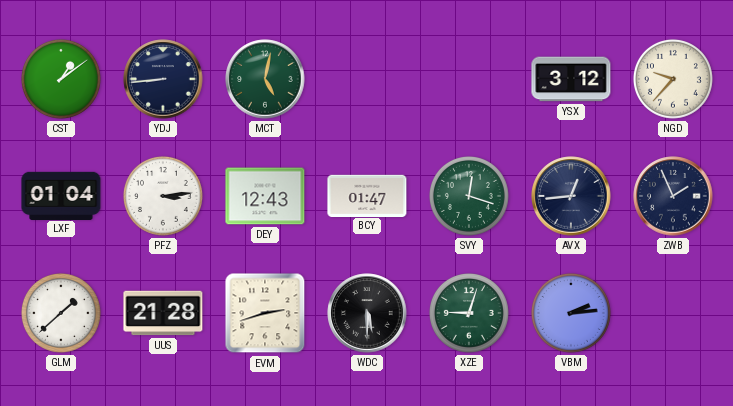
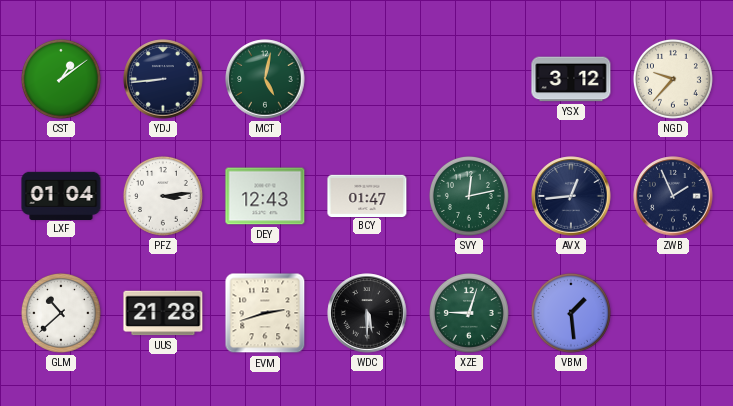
SVY: 12:18 -> 12:13 (469, 196)
GLM: 1:38 -> 10:38 (61, 313)
VBM: 2:14 -> 1:29 (571, 313)
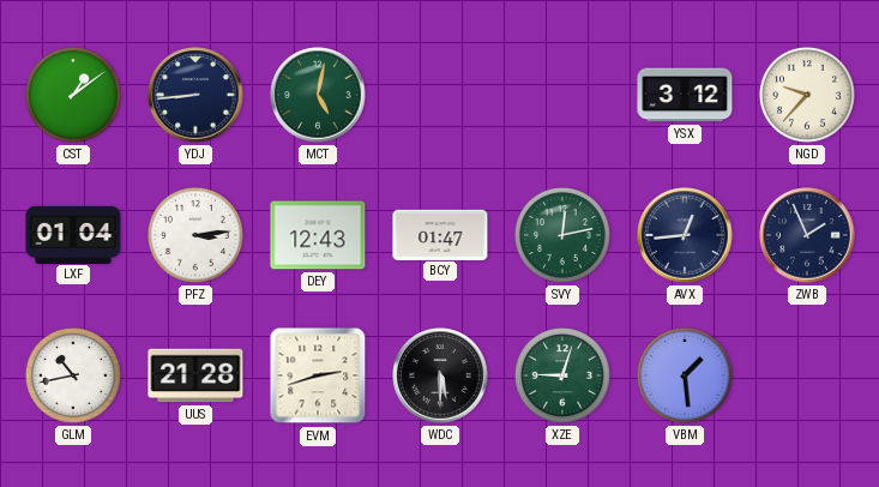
GLM: 10:38 -> 10:43 (73, 375)
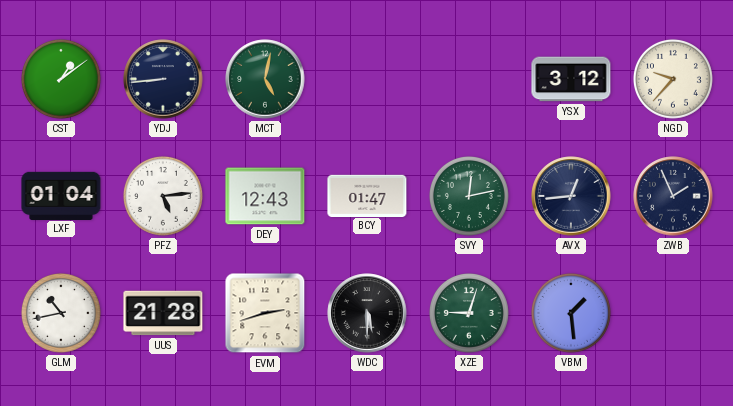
PFZ: 3:14 -> 5:14 (163, 196)
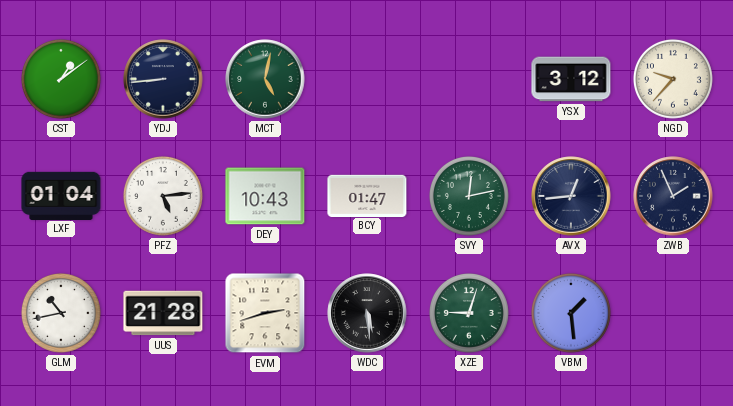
DEY: 12:43 -> 10:43 (265, 196)
WDC: 5:30 -> 5:29 (367, 313)
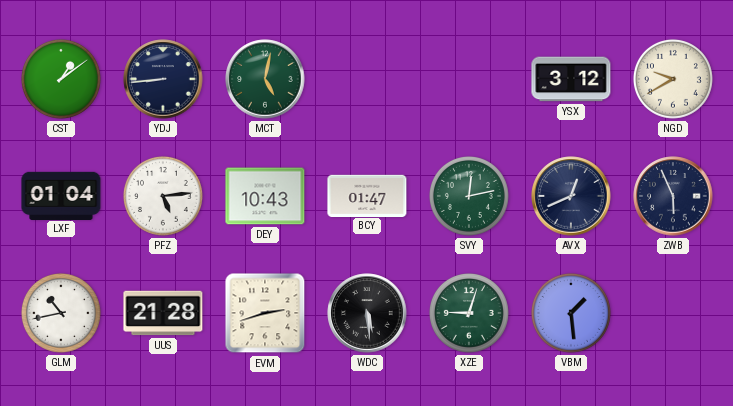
NGD: 9:37 -> 9:40 (673, 79)
AVX: 12:44 -> 12:41 (571, 196)
ZWB: 1:56 -> 5:56 (673, 196)
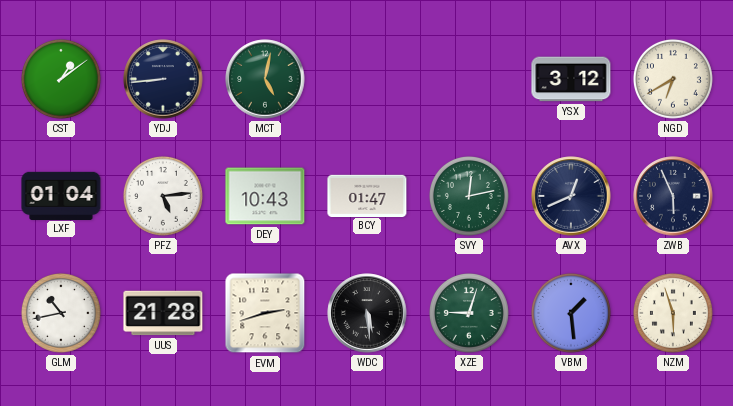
NGD: 9:40 -> 6:40 (673, 79)
NZM: none -> 5:57 (673, 313)
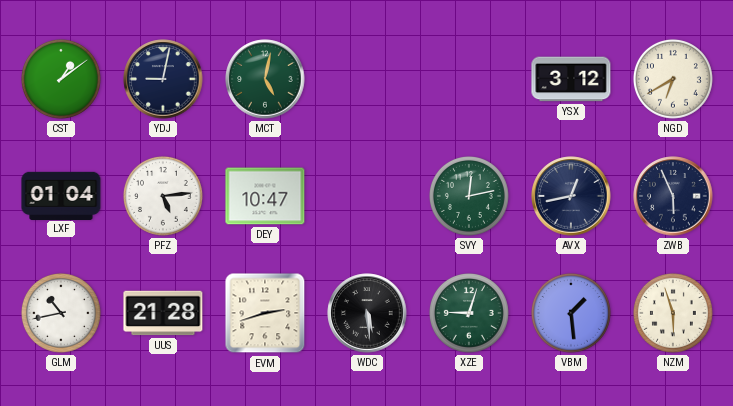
YDJ: 8:44 -> 9:02 (163, 79)
DEY: 10:43 -> 10:47 (265, 196)
BCY: 01:47 -> none (367, 195)
AVX: 12:41 -> 12:43 (571, 196)
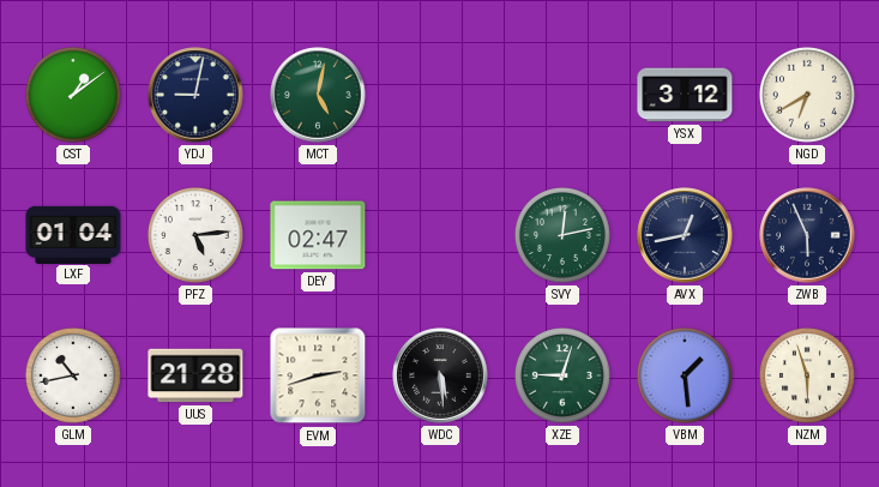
DEY: 10:47 -> 02:47 (318, 235)
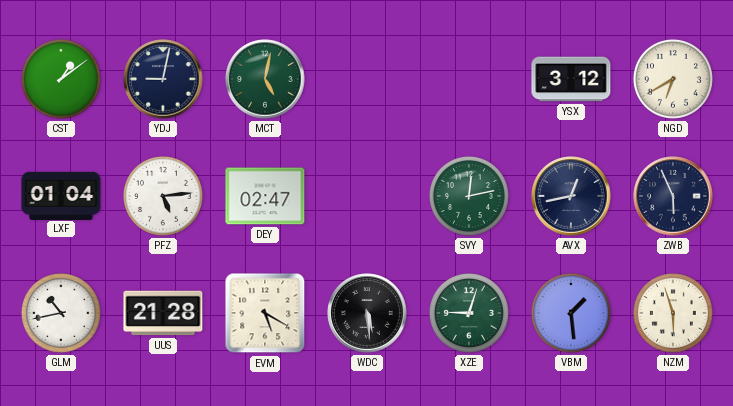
EVM: 2:42 -> 5:20 (265, 313)
